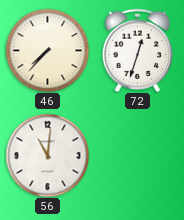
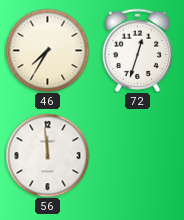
46: 7:37 -> 7:35 (47, 50)
56: 11:01 -> 11:59 (47, 155)
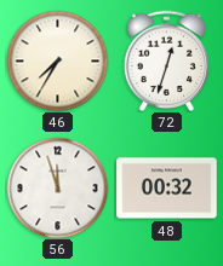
56: 11:59 -> 11:57 (57, 187)
48: none -> 00:32 (167, 189)
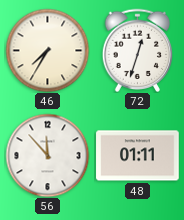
56: 11:57 -> 11:53 (47, 155)
48: 00:32 -> 01:11 (138, 156)
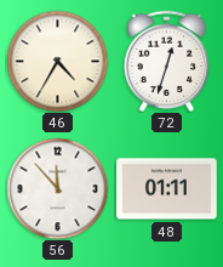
46: 7:35 -> 4:35 (57, 61)
